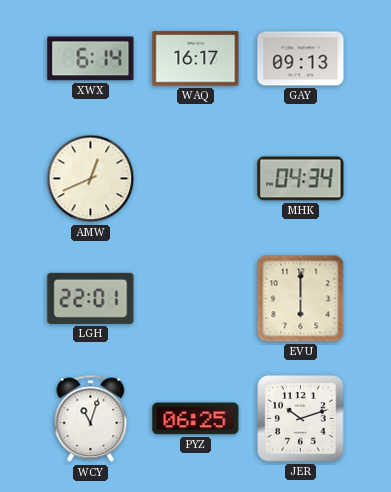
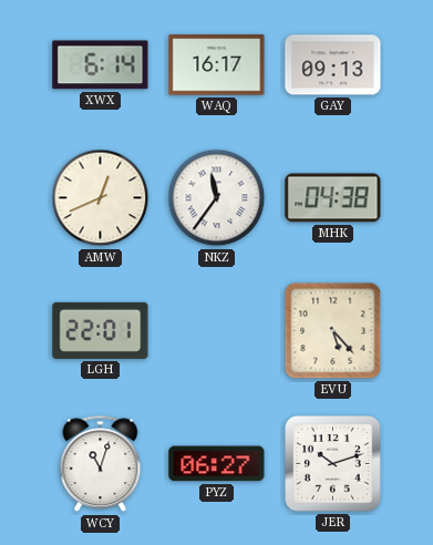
NKZ: none -> 11:36 (217, 198)
MHK: 04:34 -> 04:38 (333, 198)
EVU: 6:00 -> 5:23 (333, 331)
PYZ: 06:25 -> 06:27 (217, 464)
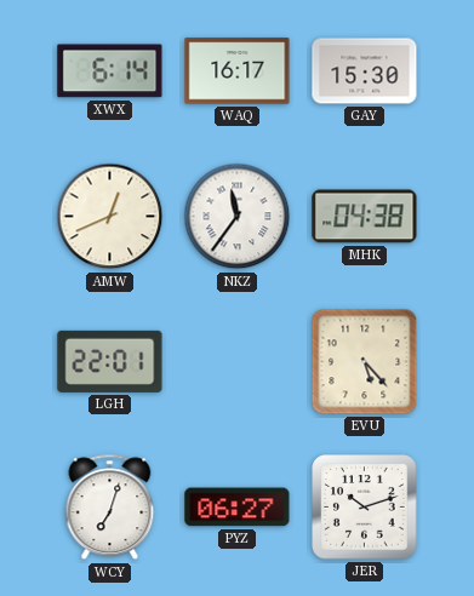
GAY: 09:13 -> 15:30 (365, 71)
WCY: 11:03 -> 7:03 (110, 508)
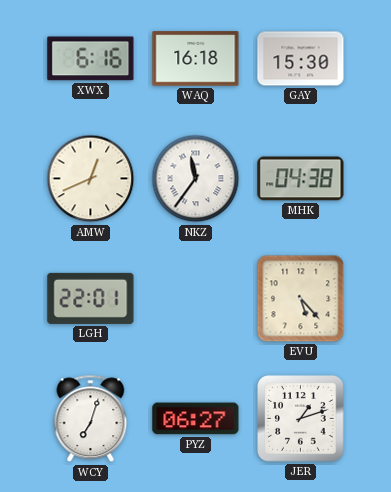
XWX: 6:14 -> 6:16 (91, 59)
WAQ: 16:17 -> 16:18 (196, 59)
JER: 10:12 -> 1:12 (301, 419)
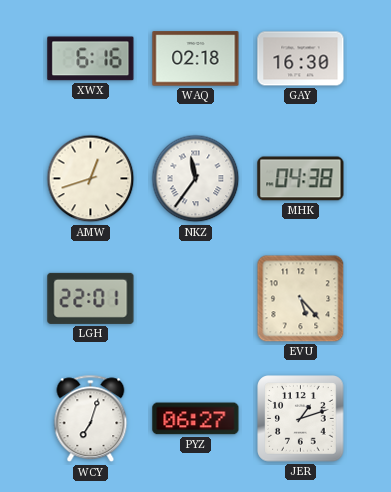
WAQ: 16:18 -> 02:18 (196, 59)
GAY: 15:30 -> 16:30 (301, 59)
AMW: 12:41 -> 12:42 (91, 179)
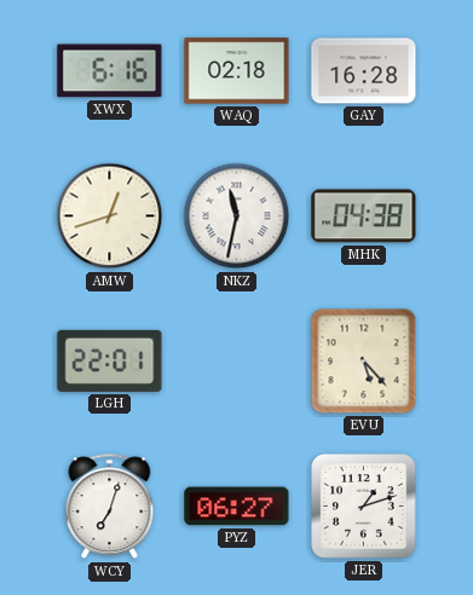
GAY: 16:30 -> 16:28 (364, 71)
NKZ: 11:36 -> 11:32 (237, 216)
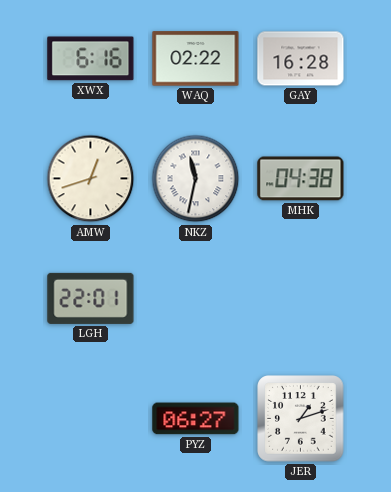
WAQ: 02:18 -> 02:22 (196, 59)
EVU: 5:23 -> none (364, 362)
WCY: 7:03 -> none (110, 507)
